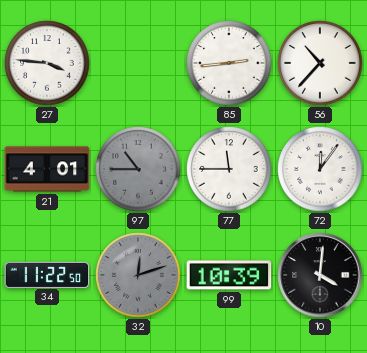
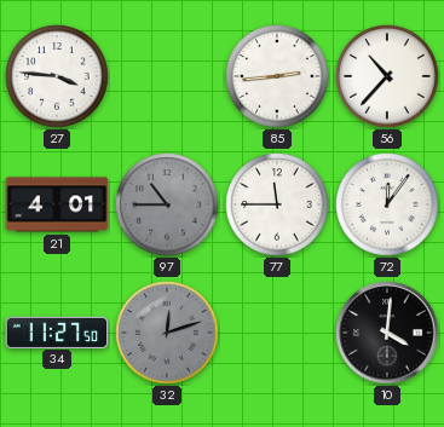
34: 11:22 -> 11:27 (57, 331)
99: 10:39 -> none (229, 275)
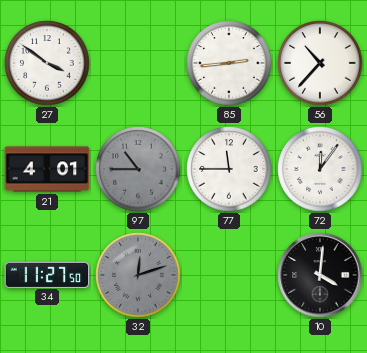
27: 3:46 -> 3:51 (47, 63)
